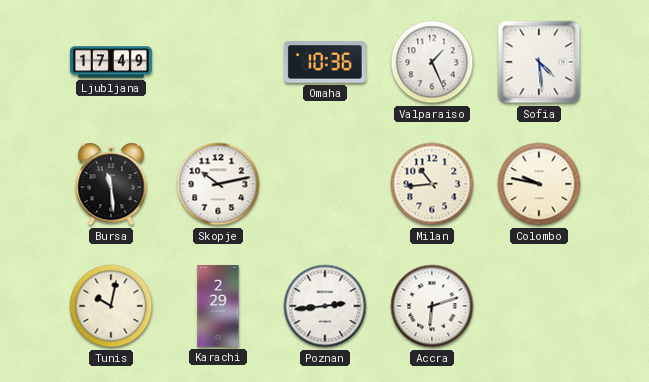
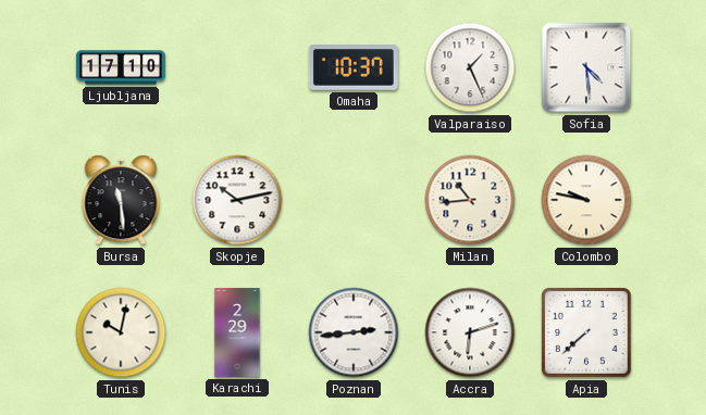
Ljubljana: 17:49 -> 17:10 (121, 67)
Omaha: 10:36 -> 10:37 (354, 67)
Apia: none -> 7:38 (586, 332)
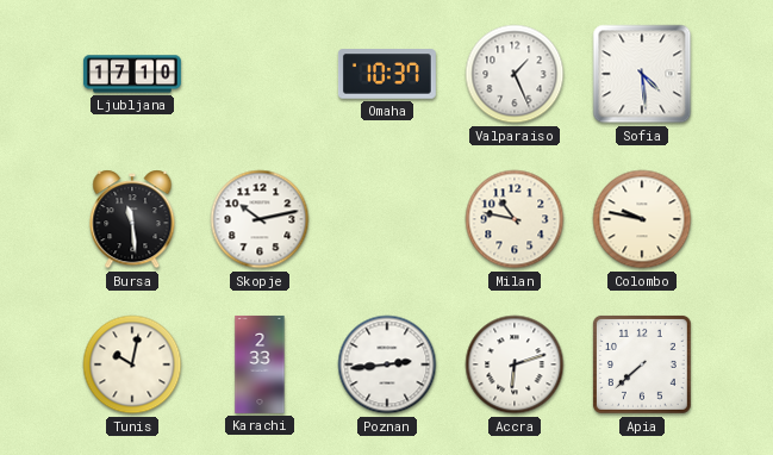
Milan: 10:44 -> 10:47 (515, 219)
Karachi: 2:29 -> 2:33 (260, 364)
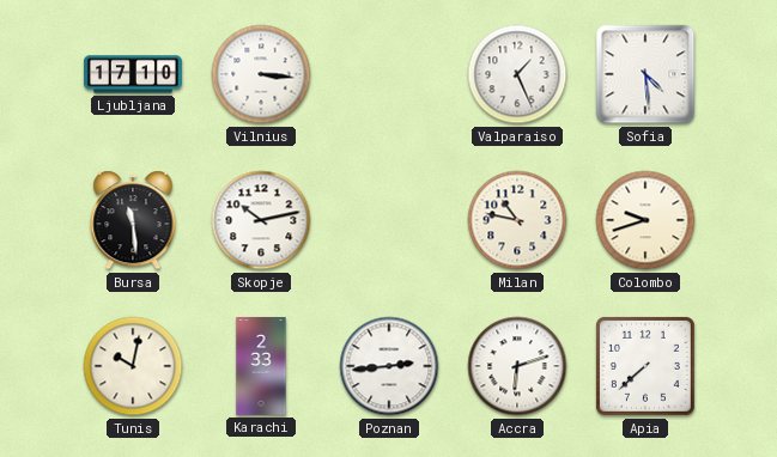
Vilnius: none -> 3:16 (261, 74)
Omaha: 10:37 -> none (387, 74)
Colombo: 9:47 -> 9:42 (645, 220)
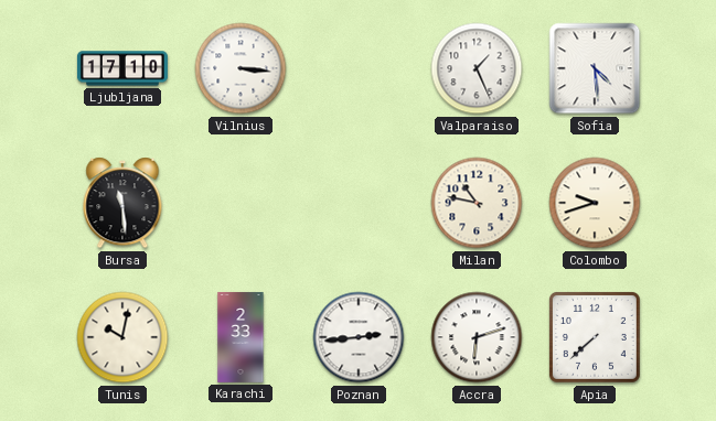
Skopje: 10:13 -> none (261, 220)
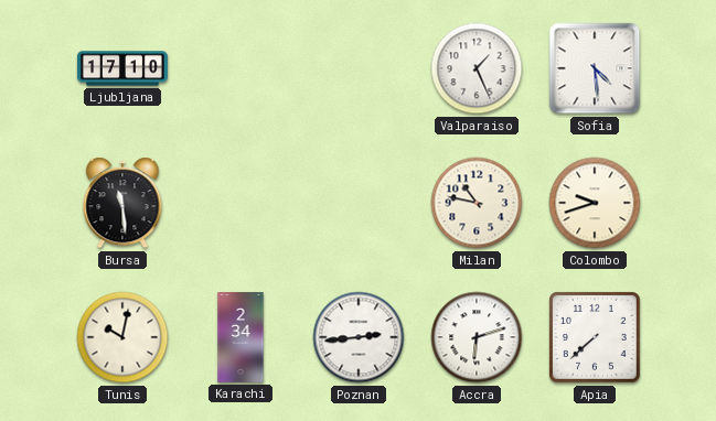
Vilnius: 3:16 -> none (241, 68)
Karachi: 2:33 -> 2:34 (241, 337)
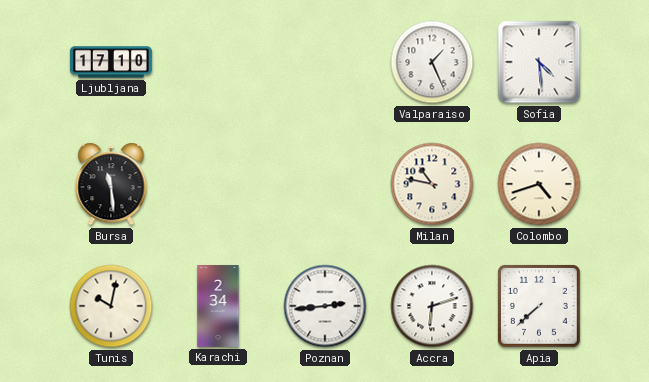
Colombo: 9:42 -> 4:42 (539, 184)
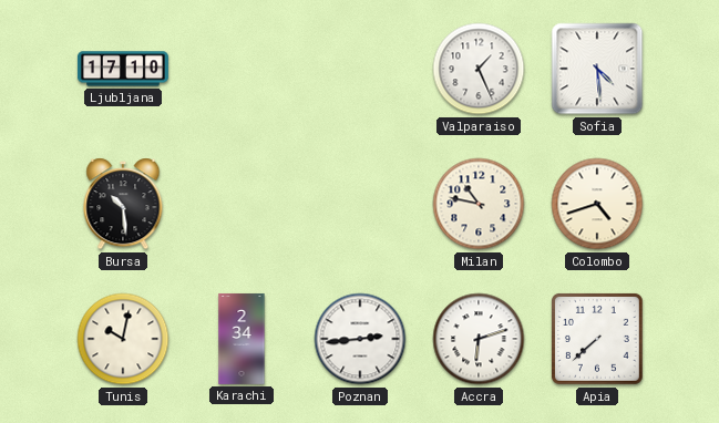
Bursa: 11:29 -> 10:29 (123, 204)
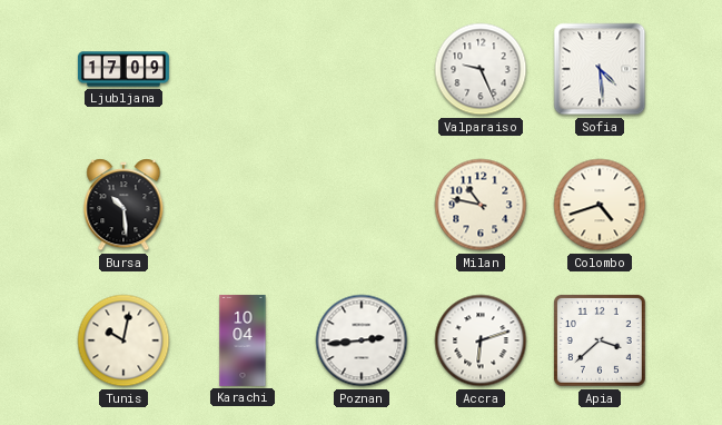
Ljubljana: 17:10 -> 17:09 (123, 69)
Valparaiso: 1:26 -> 9:26 (481, 69)
Karachi: 2:34 -> 10:04 (243, 340)
Apia: 7:38 -> 3:38 (600, 340)
